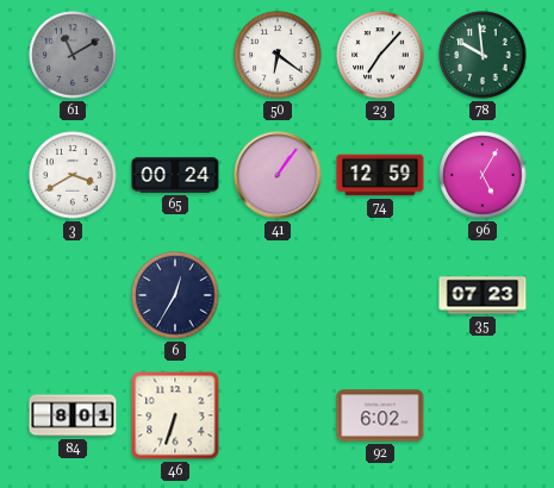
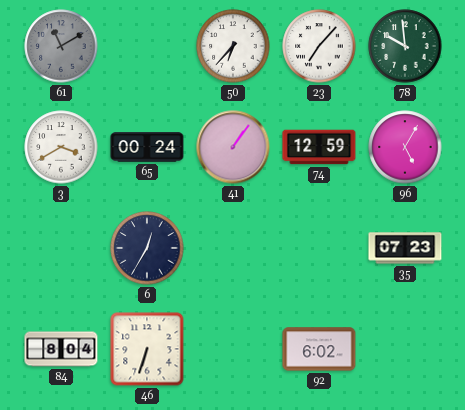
50: 6:21 -> 6:37 (233, 46)
84: 8:01 -> 8:04 (61, 349)
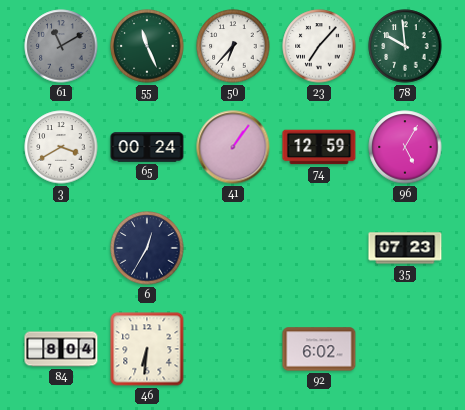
55: none -> 11:26 (147, 46)
46: 6:33 -> 6:31 (147, 349)
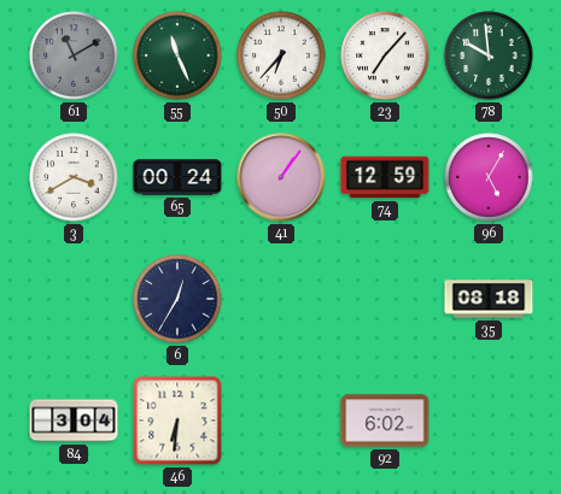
35: 07:23 -> 08:18 (489, 299)
84: 8:04 -> 3:04 (74, 421)
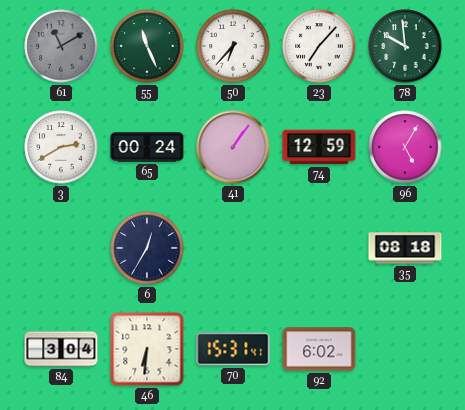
3: 3:40 -> 2:40 (61, 147)
70: none -> 15:31 (233, 349)
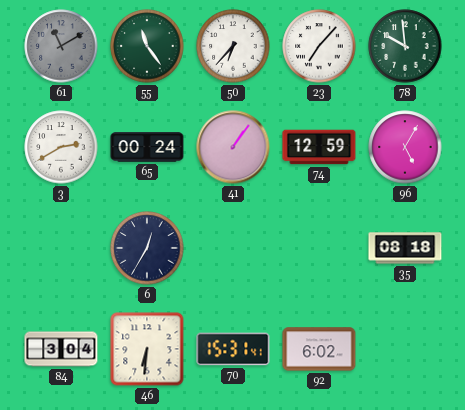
55: 11:26 -> 11:24 (147, 46)
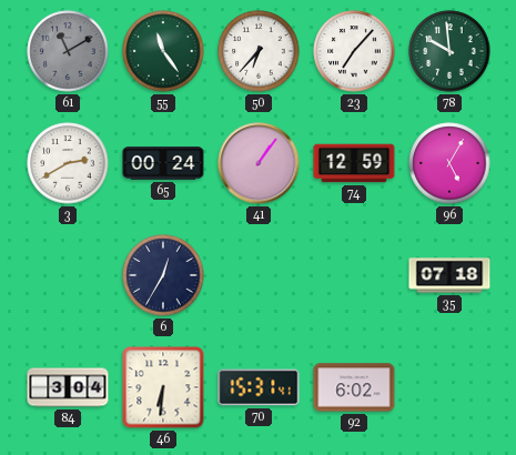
35: 08:18 -> 07:18 (449, 275)
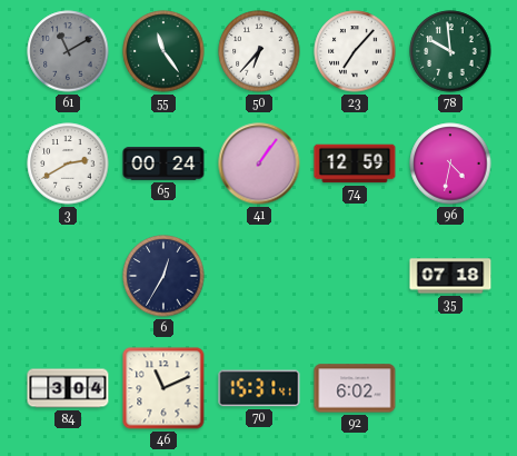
96: 5:05 -> 4:32 (450, 163)
46: 6:31 -> 11:11 (163, 388)
